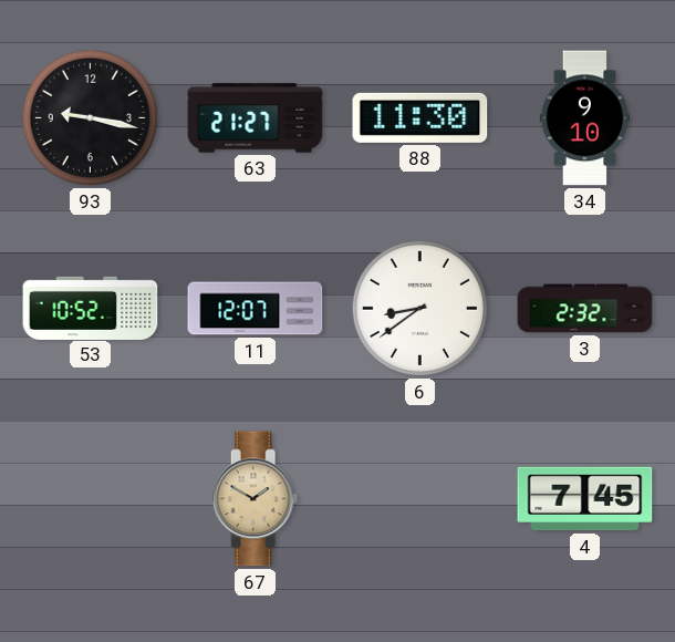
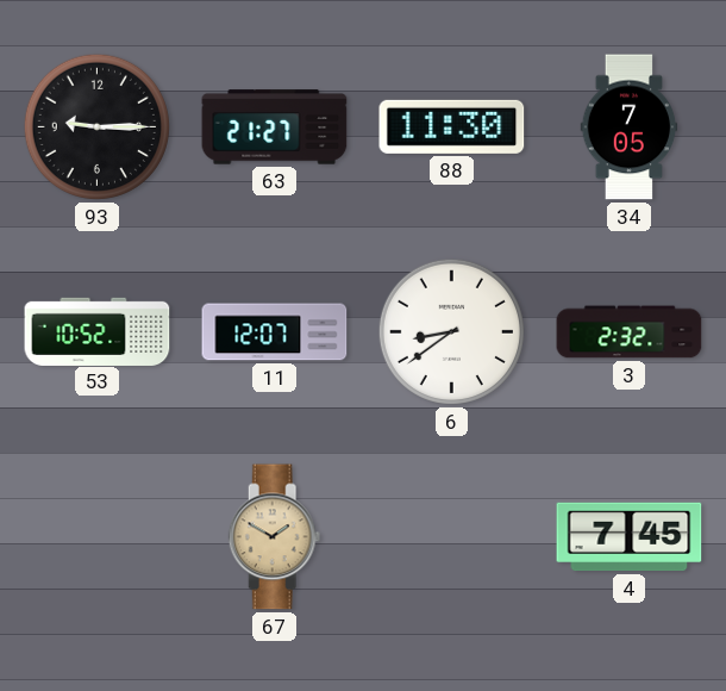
93: 9:17 -> 9:15 (96, 126)
34: 9:10 -> 7:05 (630, 127)
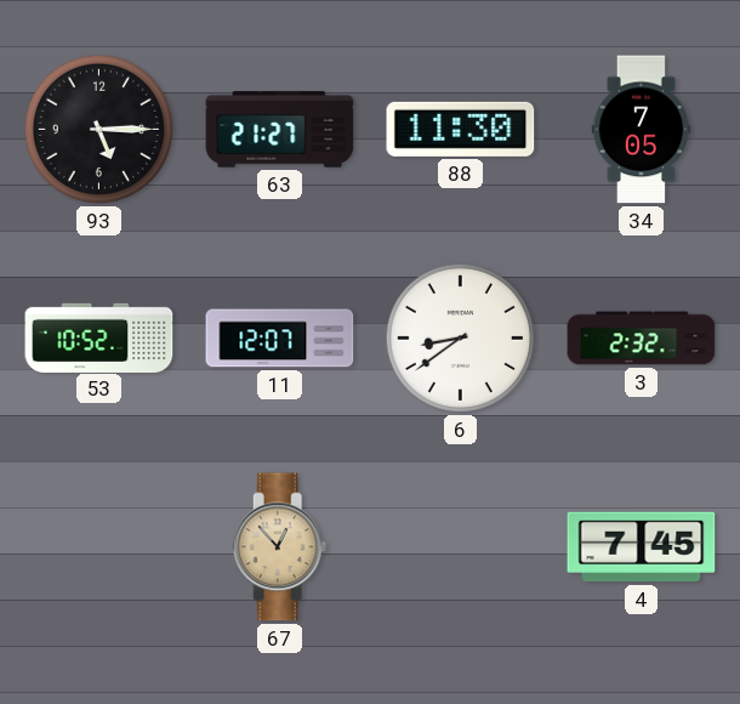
93: 9:15 -> 5:15 (98, 129)
67: 1:50 -> 12:53 (280, 547)
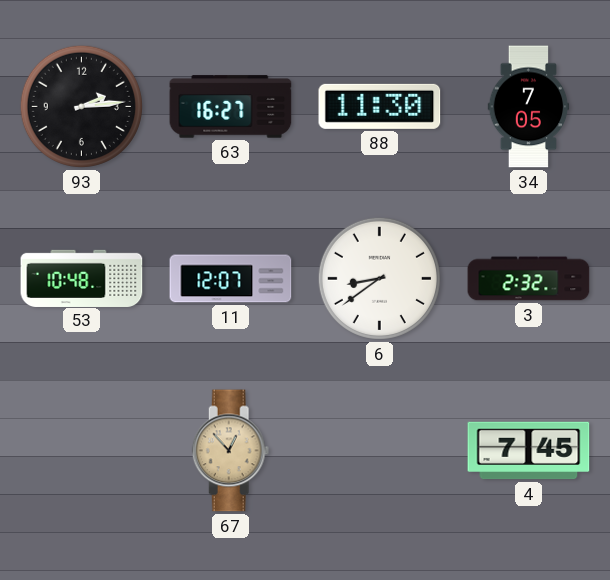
93: 5:15 -> 2:14 (81, 106)
63: 21:27 -> 16:27 (231, 107)
53: 10:52 -> 10:48 (82, 278)
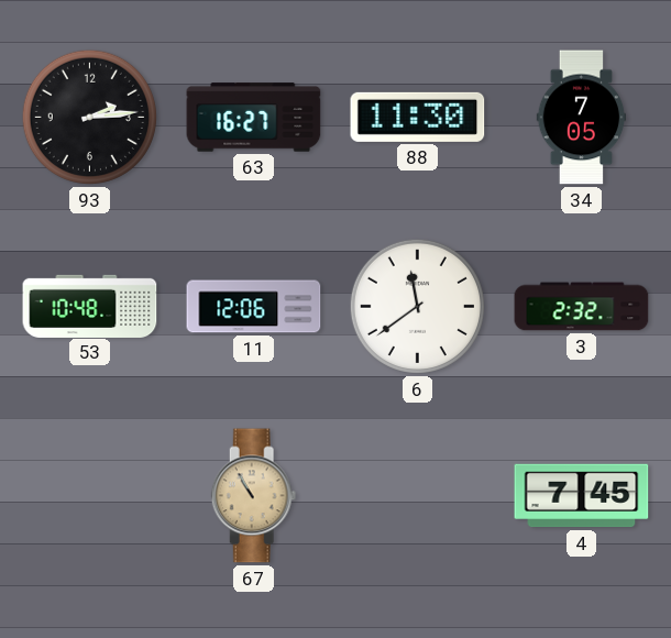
11: 12:07 -> 12:06 (254, 307)
6: 8:39 -> 11:39 (417, 306)
67: 12:53 -> 10:55 (254, 496)
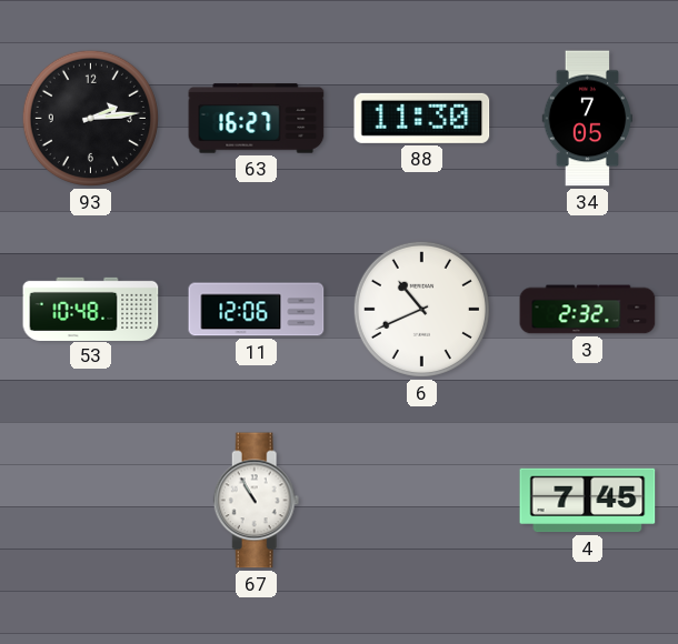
6: 11:39 -> 10:41 (421, 309)
67 dial: champagne -> white (257, 501)
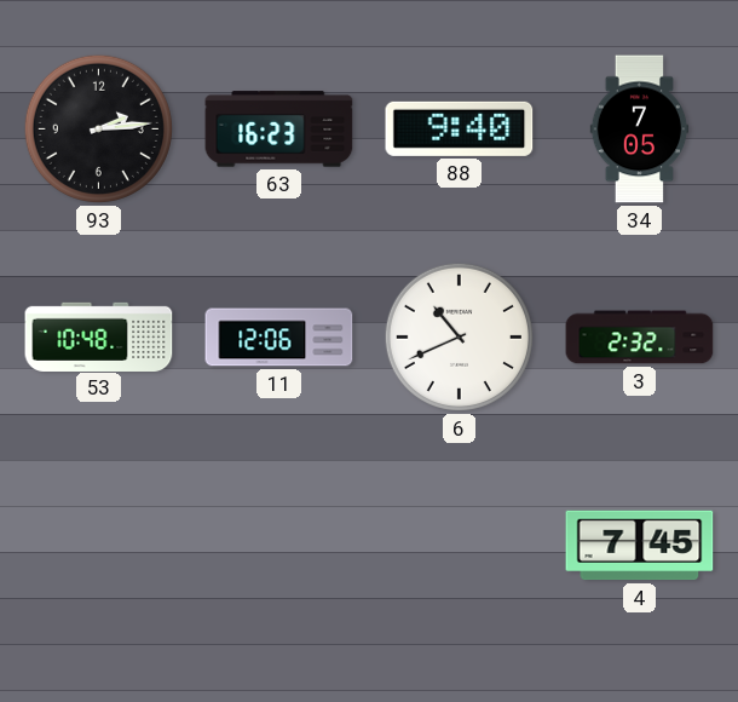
63: 16:27 -> 16:23 (279, 130)
88: 11:30 -> 9:40 (460, 128)
67: 10:55 -> none (257, 501)
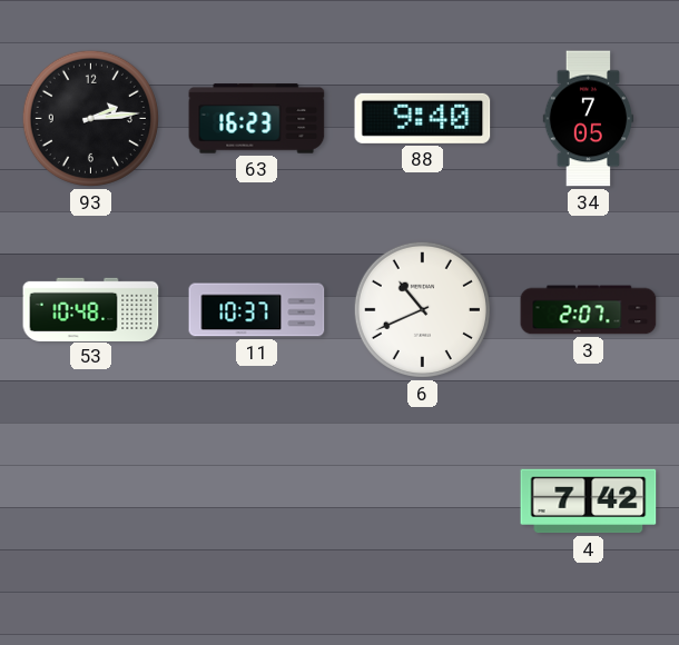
11: 12:06 -> 10:37 (257, 310)
3: 2:32 -> 2:07 (589, 310)
4: 7:45 -> 7:42 (589, 502)
